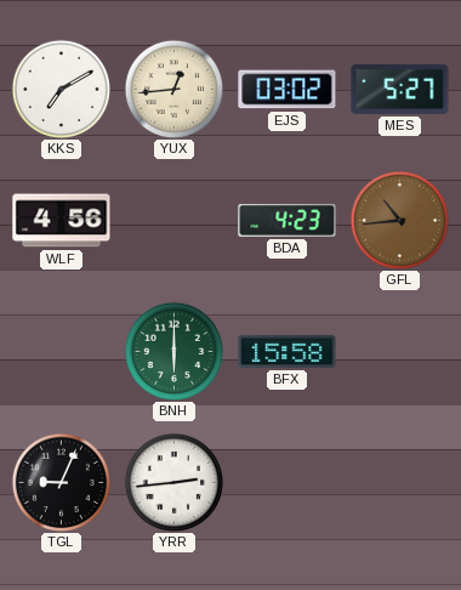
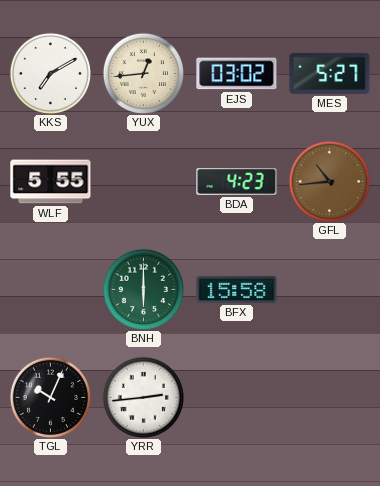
WLF: 4:56 -> 5:55 (51, 182)
TGL: 9:04 -> 10:04 (50, 397)
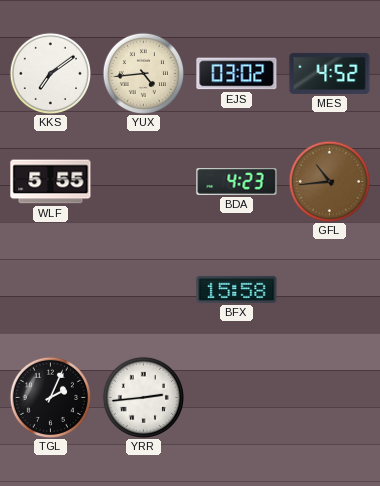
KKS: 7:10 -> 7:09 (50, 73)
YUX: 12:44 -> 4:44 (143, 73)
MES: 5:27 -> 4:52 (330, 73)
BNH: 6:00 -> none (143, 289)
TGL: 10:04 -> 2:04 (50, 397)
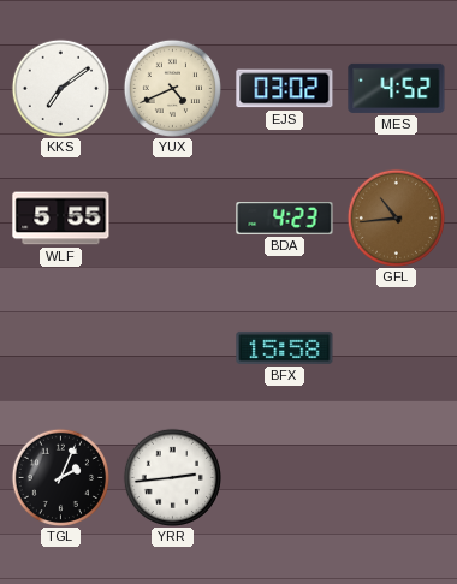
YUX: 4:44 -> 4:41 (172, 88)
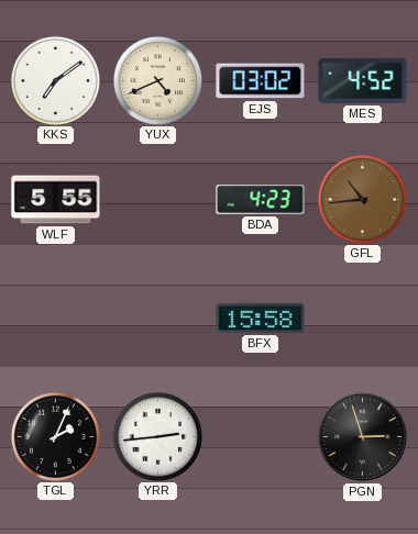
PGN: none -> 2:57 (362, 436)
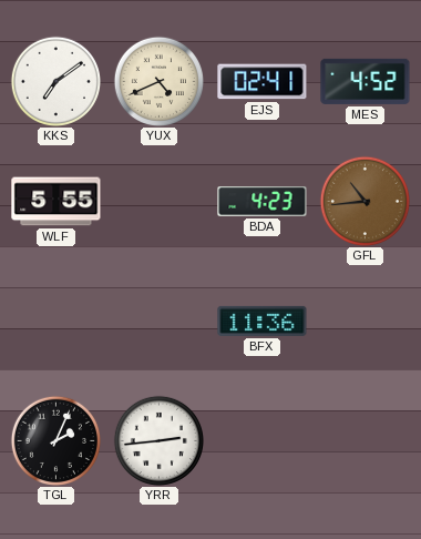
EJS: 03:02 -> 02:41 (263, 82)
BFX: 15:58 -> 11:36 (263, 321)
PGN: 2:57 -> none (362, 436)
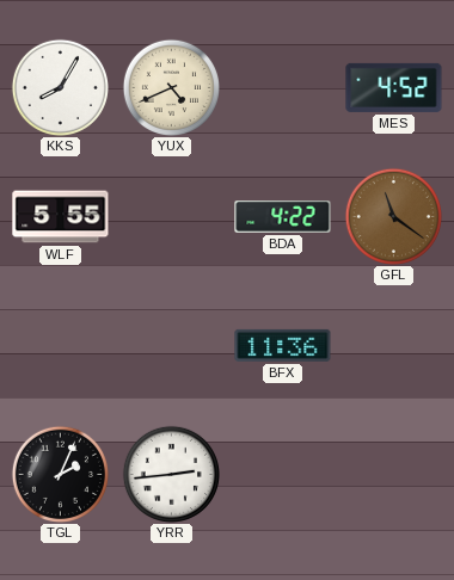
KKS: 7:09 -> 8:05 (60, 87)
EJS: 02:41 -> none (263, 82)
BDA: 4:23 -> 4:22 (283, 217)
GFL: 10:44 -> 11:21 (393, 216)
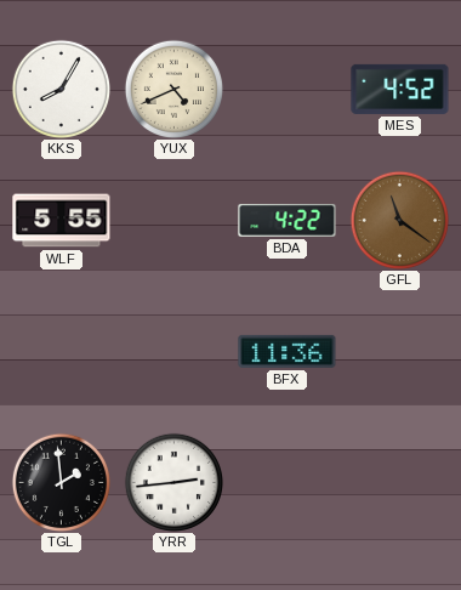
TGL: 2:04 -> 1:59 (61, 482)
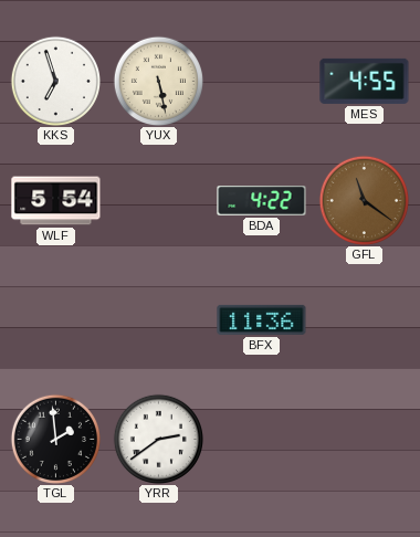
KKS: 8:05 -> 6:57 (55, 81)
YUX: 4:41 -> 5:28 (158, 81)
MES: 4:52 -> 4:55 (365, 81)
WLF: 5:55 -> 5:54 (56, 201)
YRR: 2:44 -> 2:39 (158, 439)
